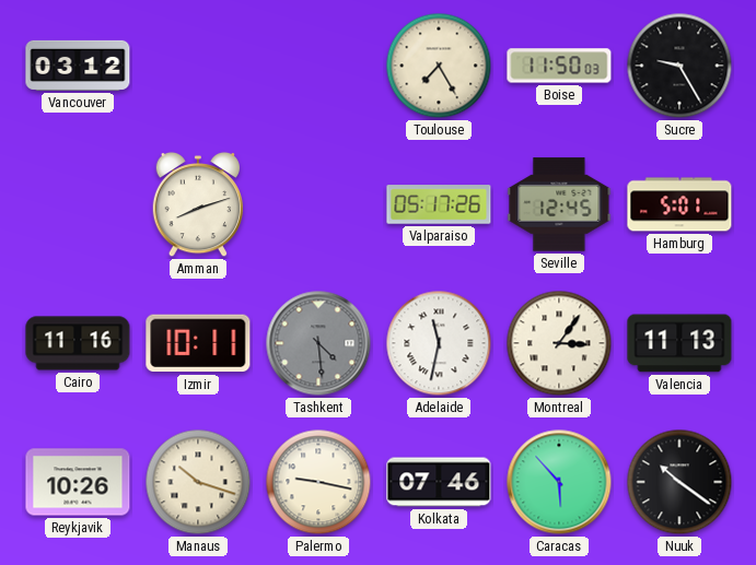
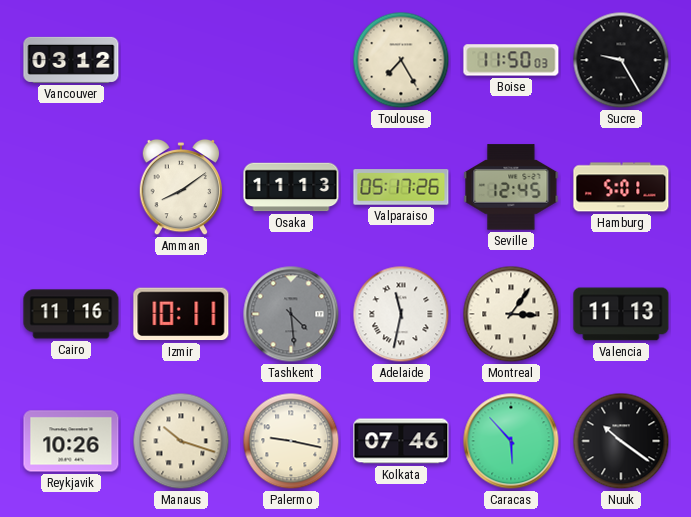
Amman: 8:12 -> 8:09 (181, 187)
Osaka: none -> 11:13 (291, 187)
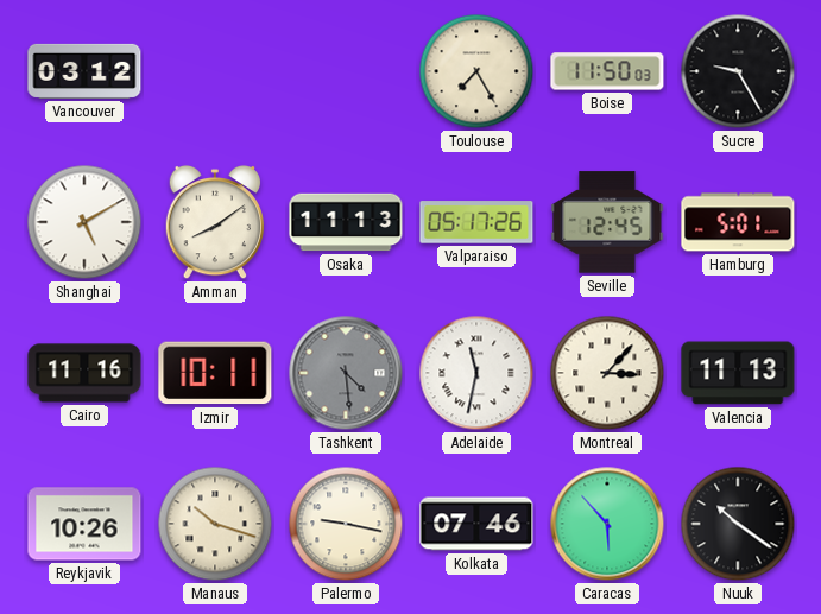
Shanghai: none -> 5:10 (84, 222)
Montreal: 3:06 -> 3:07 (607, 373)
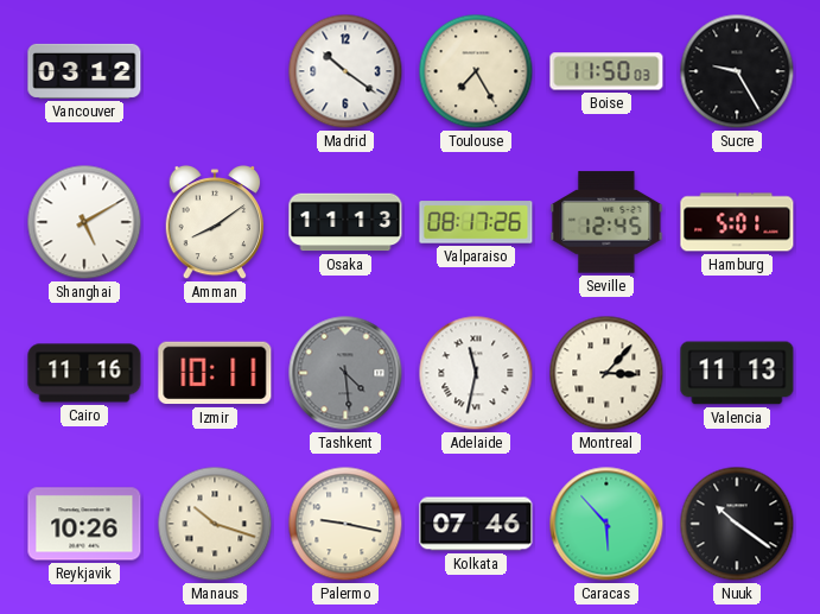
Madrid: none -> 10:21 (345, 71)
Valparaiso: 05:17 -> 08:17 (476, 222)
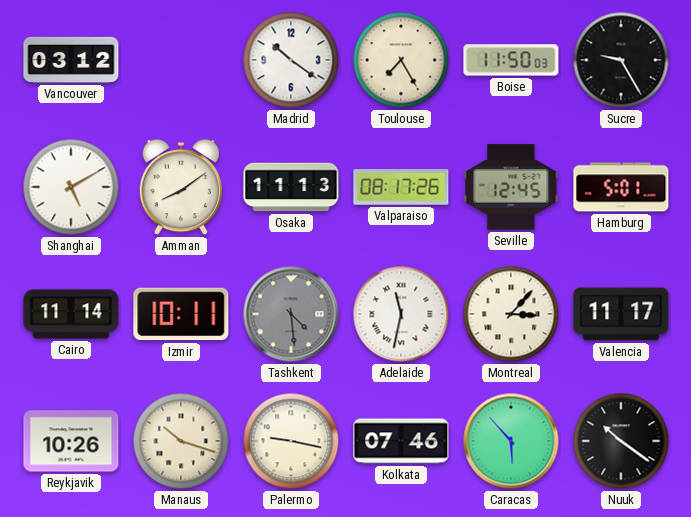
Cairo: 11:16 -> 11:14 (71, 314)
Valencia: 11:13 -> 11:17 (621, 314)
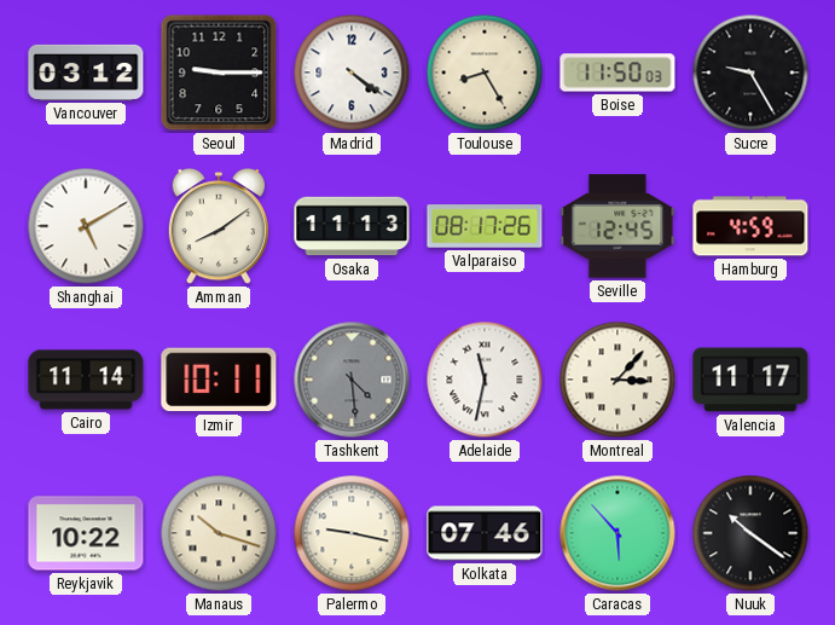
Seoul: none -> 9:15 (219, 73)
Madrid: 10:21 -> 4:21 (352, 73)
Toulouse: 7:25 -> 8:25 (485, 73)
Hamburg: 5:01 -> 4:59 (750, 226)
Reykjavik: 10:26 -> 10:22 (86, 533)
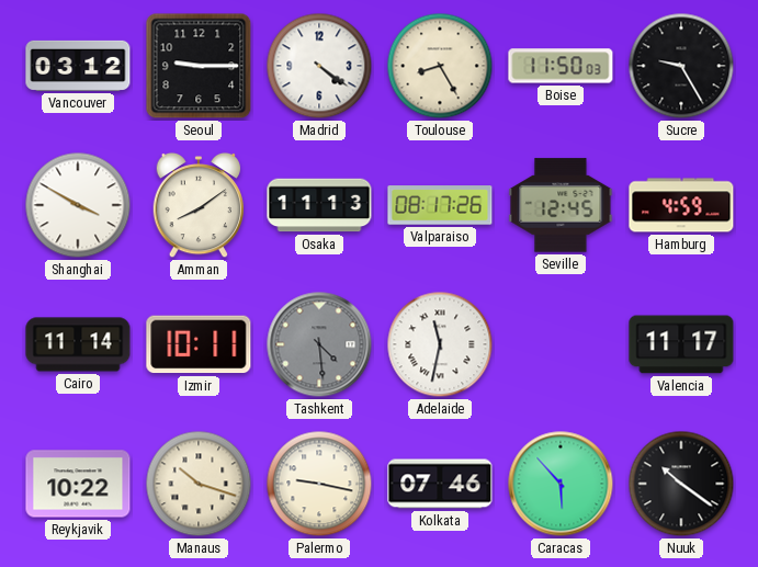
Shanghai: 5:10 -> 3:50 (78, 205)
Montreal: 3:07 -> none (617, 380)
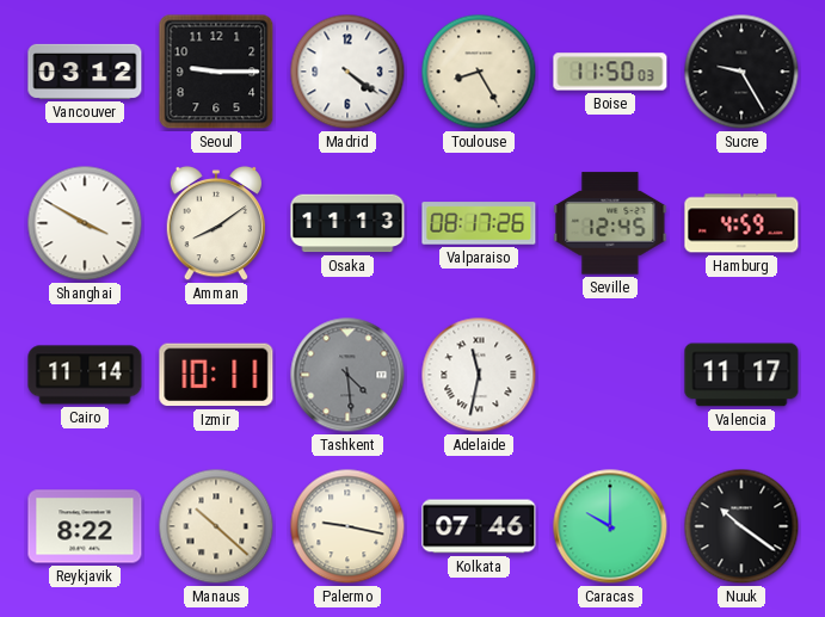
Reykjavik: 10:22 -> 8:22 (85, 526)
Manaus: 10:18 -> 10:22 (216, 526)
Caracas: 5:53 -> 10:00 (610, 526)
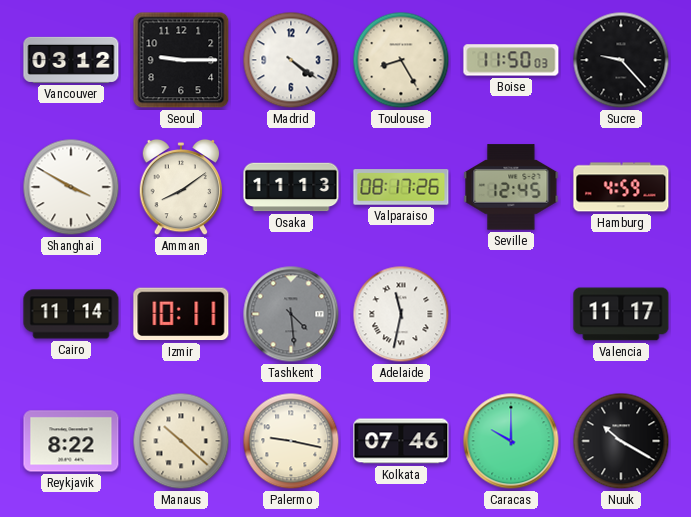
Sucre: 9:25 -> 9:23 (621, 60)
Nuuk: 10:21 -> 10:20 (621, 441)
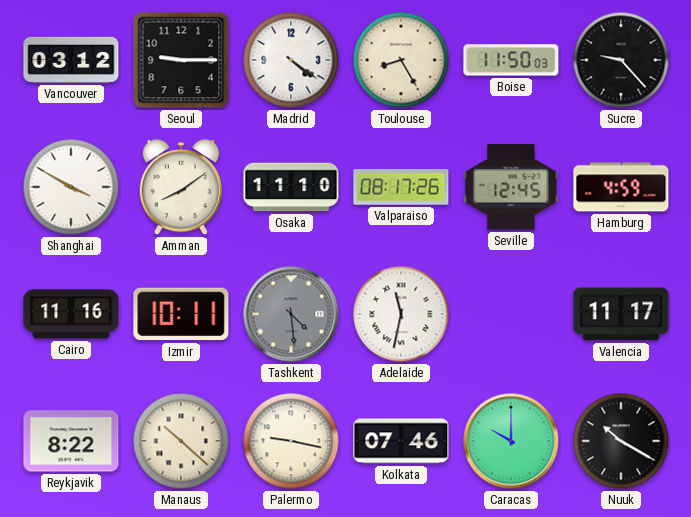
Osaka: 11:13 -> 11:10 (291, 187)
Cairo: 11:14 -> 11:16 (71, 314)
